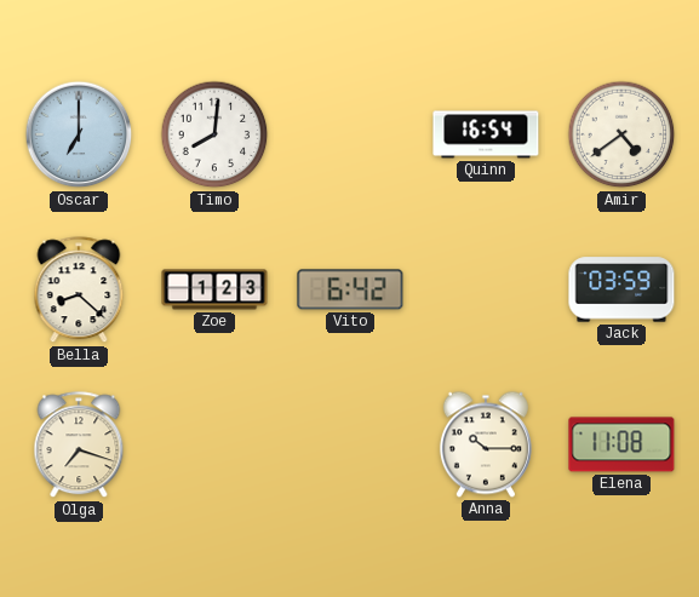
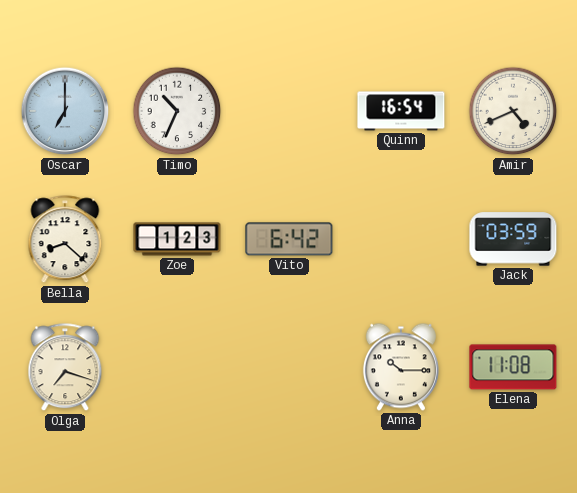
Timo: 8:01 -> 10:34 (177, 111)
Amir: 4:39 -> 4:41 (513, 111)
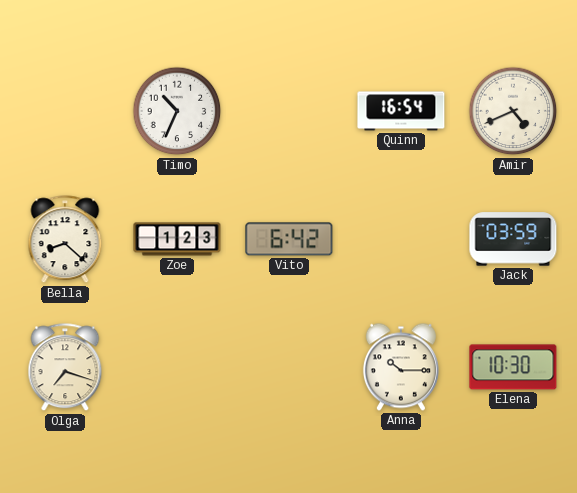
Oscar: 7:00 -> none (65, 111)
Elena: 11:08 -> 10:30 (513, 367)
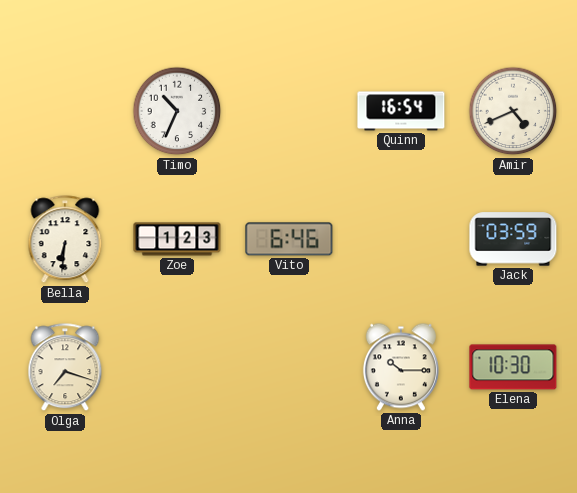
Bella: 8:22 -> 6:31 (65, 240)
Vito: 6:42 -> 6:46 (289, 239)
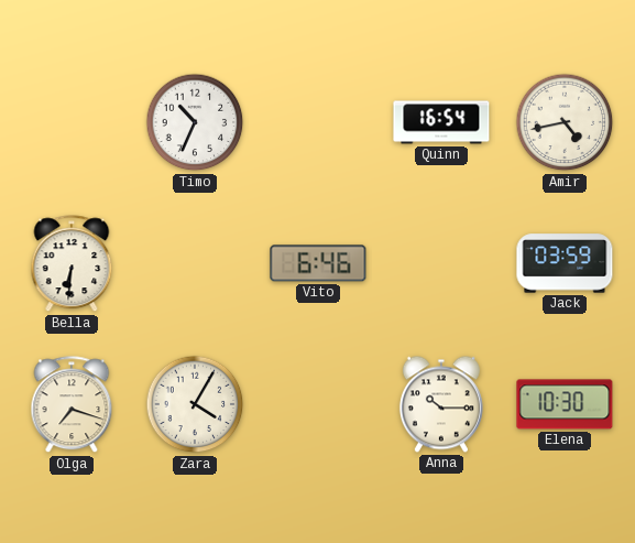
Amir: 4:41 -> 4:43 (565, 122)
Zoe: 1:23 -> none (177, 239)
Zara: none -> 4:05 (195, 404)
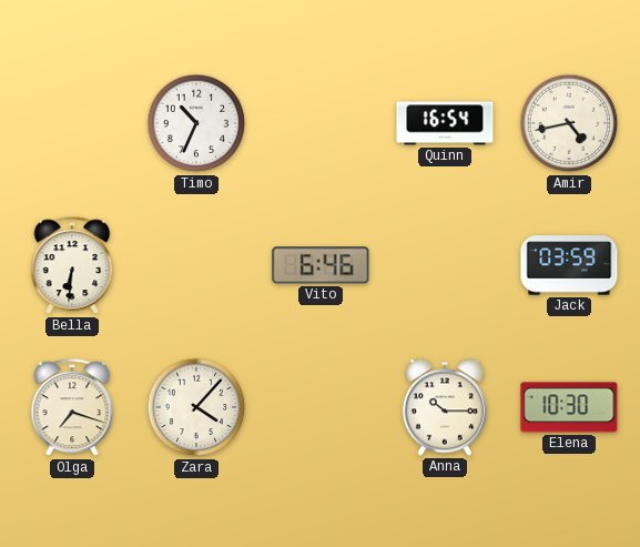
Zara: 4:05 -> 4:07 (196, 407)
